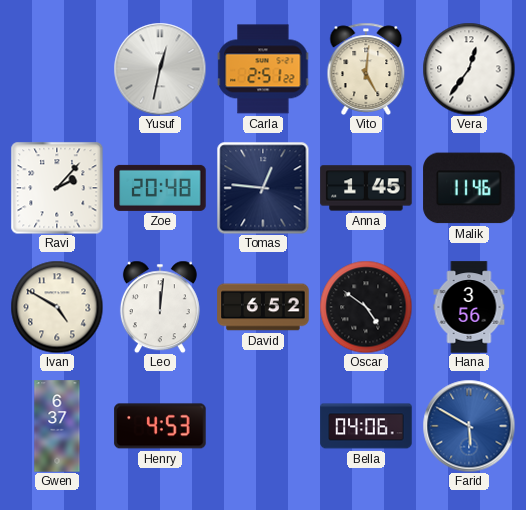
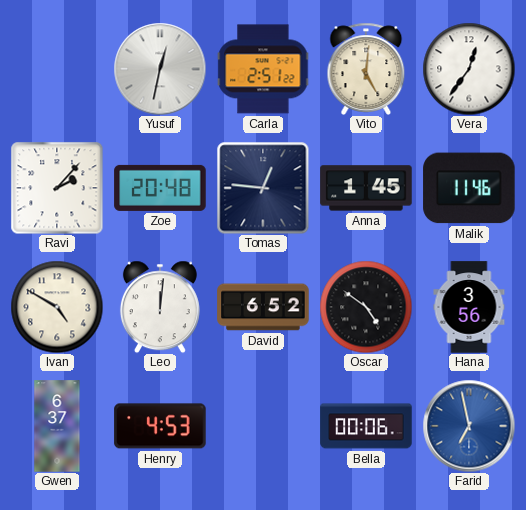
Bella: 04:06 -> 00:06 (366, 426)
Farid: 5:50 -> 6:58 (469, 426)
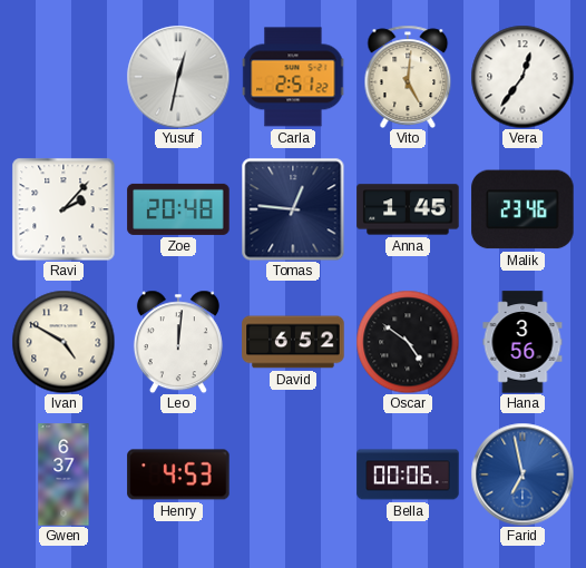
Malik: 11:46 -> 23:46 (522, 209)
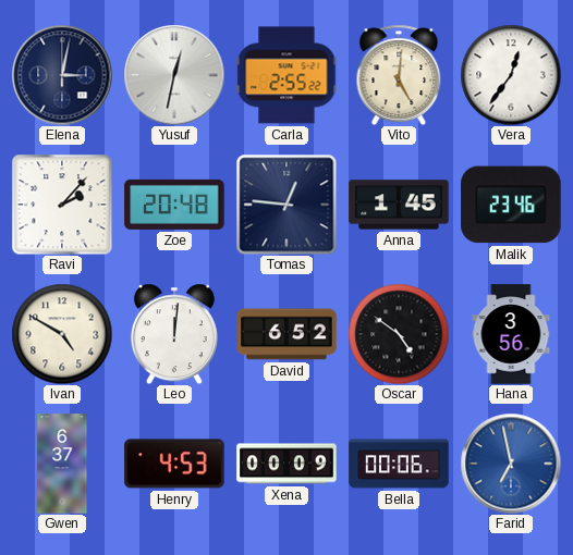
Elena: none -> 3:02 (62, 75)
Carla: 2:51 -> 2:55 (286, 75)
Xena: none -> 00:09 (286, 464)
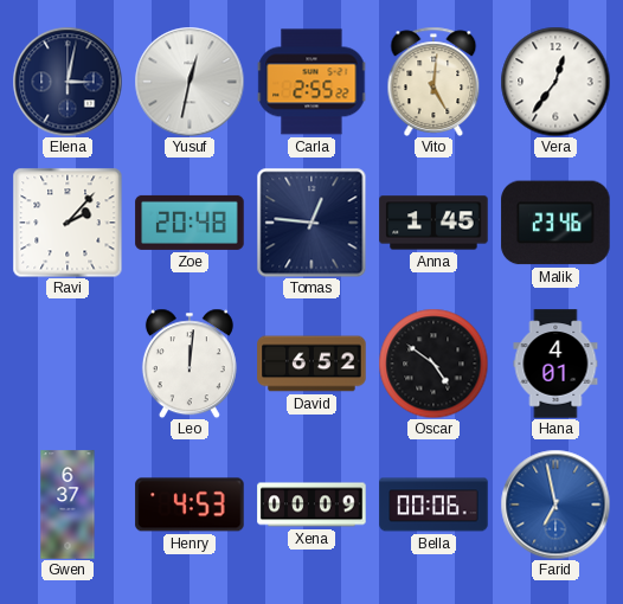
Ivan: 4:50 -> none (62, 334)
Hana: 3:56 -> 4:01 (555, 364)
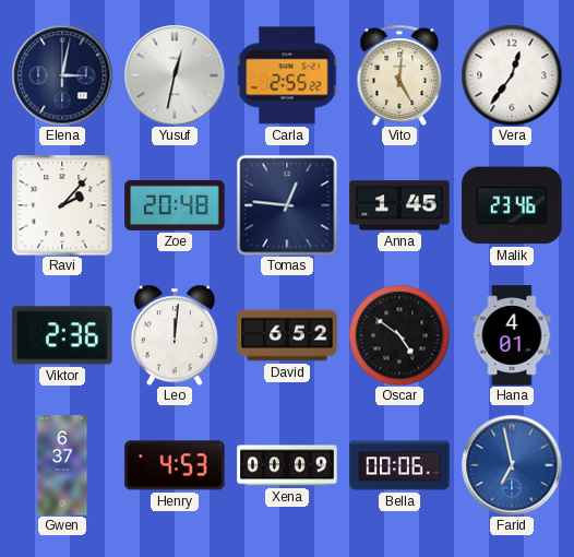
Viktor: none -> 2:36 (62, 335)
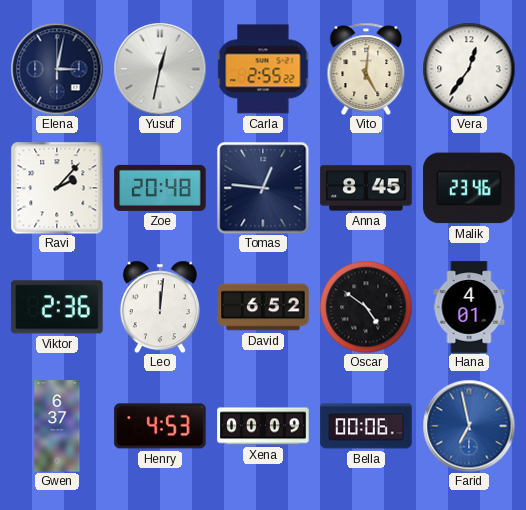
Anna: 1:45 -> 8:45 (366, 188)
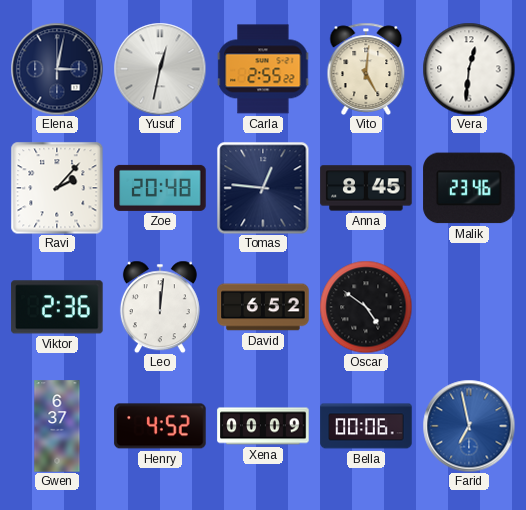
Vera: 12:36 -> 12:31 (469, 69)
Hana: 4:01 -> none (469, 307)
Henry: 4:53 -> 4:52 (160, 426)
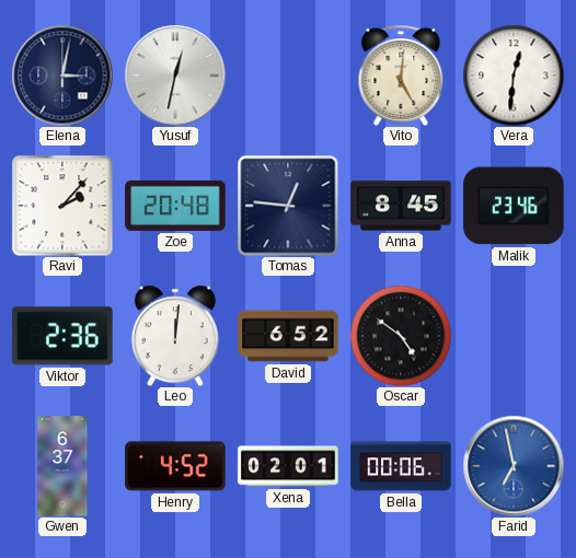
Carla: 2:55 -> none (263, 69)
Xena: 00:09 -> 02:01 (288, 466)
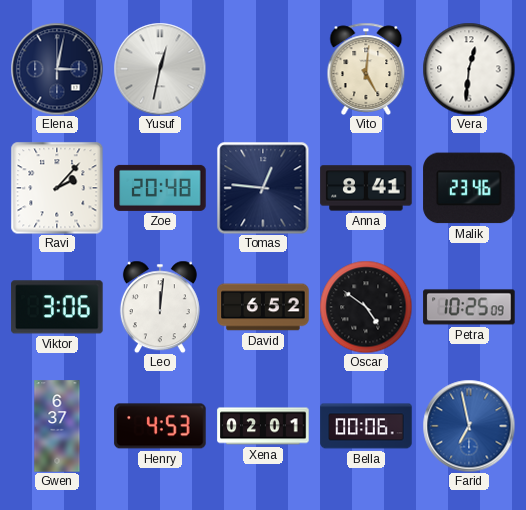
Anna: 8:45 -> 8:41 (366, 188)
Viktor: 2:36 -> 3:06 (57, 307)
Petra: none -> 10:25 (469, 307)
Henry: 4:52 -> 4:53 (160, 426)
